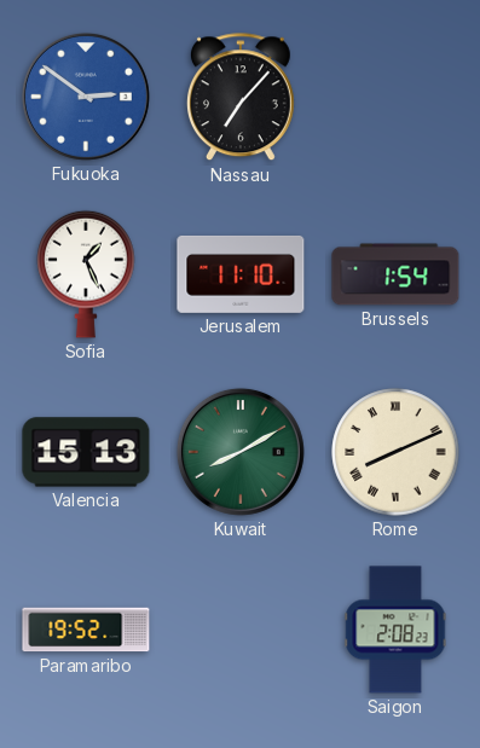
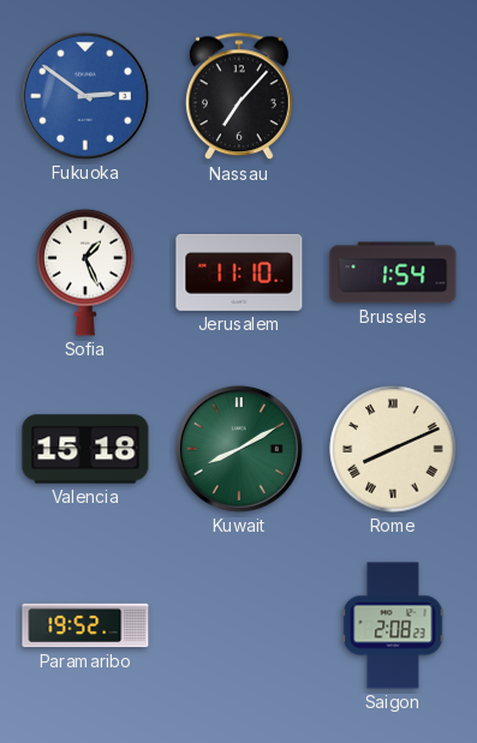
Valencia: 15:13 -> 15:18 (85, 449)
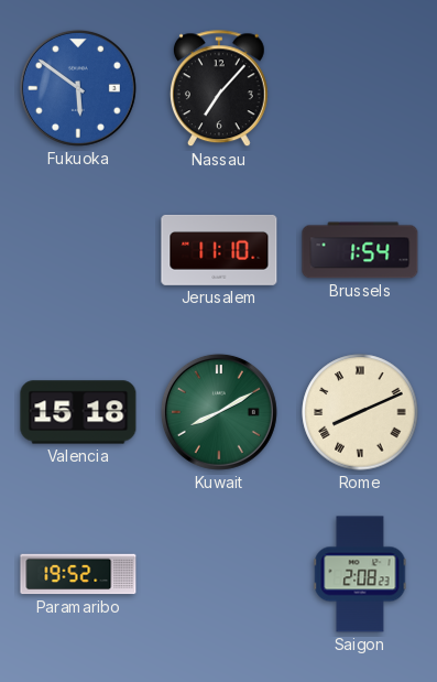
Fukuoka: 2:51 -> 5:51 (78, 88)
Sofia: 1:26 -> none (85, 272)
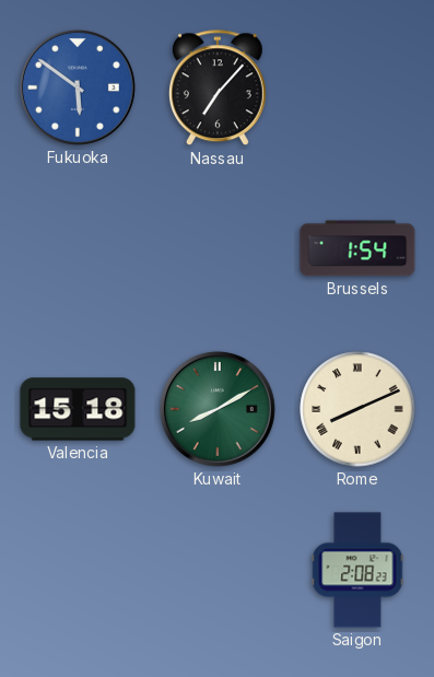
Jerusalem: 11:10 -> none (219, 250)
Paramaribo: 19:52 -> none (78, 574)
